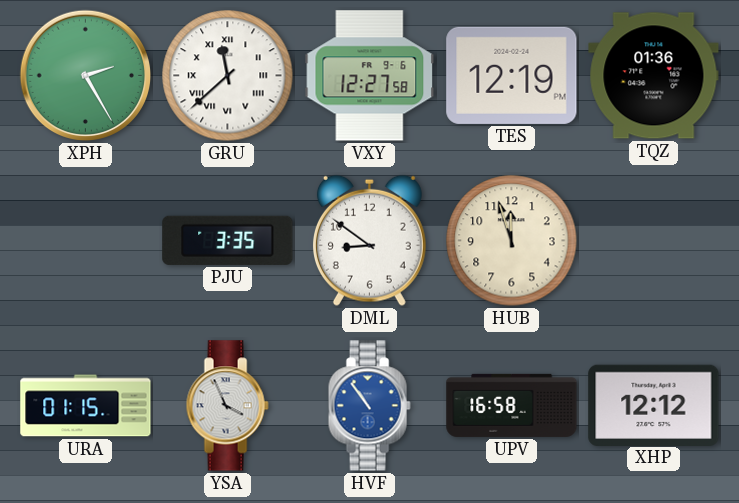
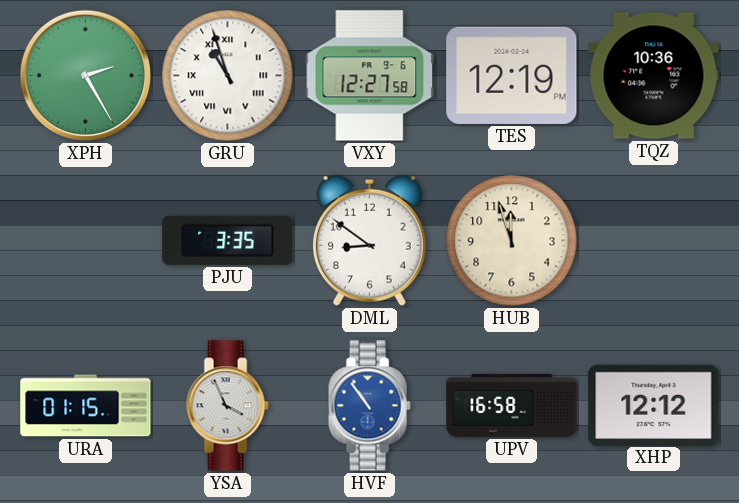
GRU: 11:38 -> 10:57 (228, 76)
TQZ: 01:36 -> 10:36 (654, 76)
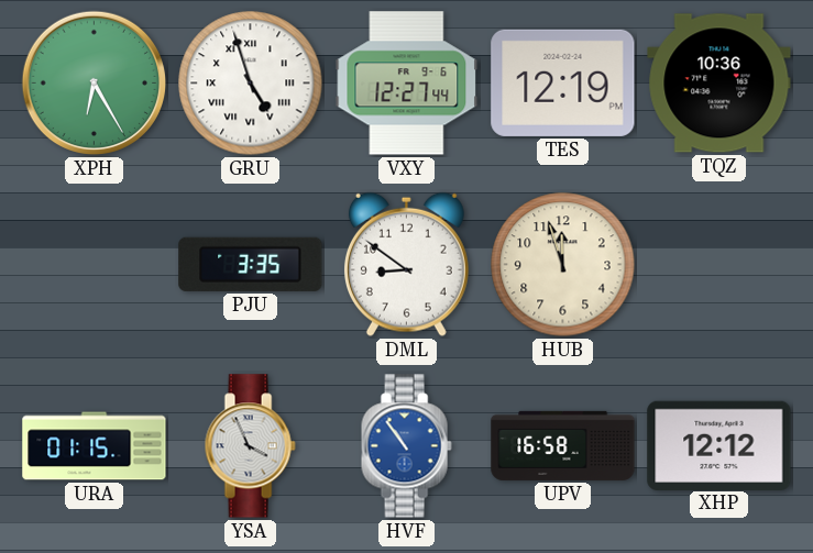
XPH: 2:25 -> 6:25 (95, 84)
GRU: 10:57 -> 4:57 (251, 84)
VXY: 12:27:58 -> 12:27:44 (407, 84)
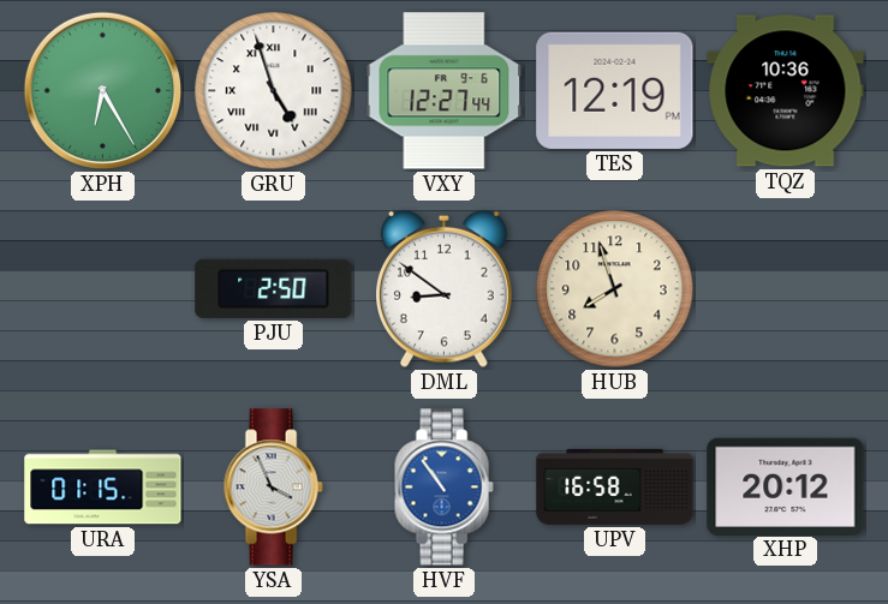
PJU: 3:35 -> 2:50 (274, 288)
HUB: 11:57 -> 7:57 (615, 289)
XHP: 12:12 -> 20:12 (786, 486)
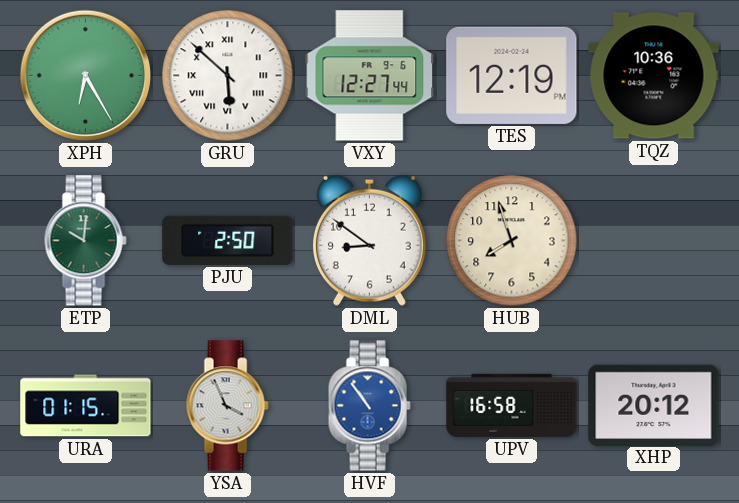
GRU: 4:57 -> 5:52 (228, 76)
ETP: none -> 10:01 (85, 241)
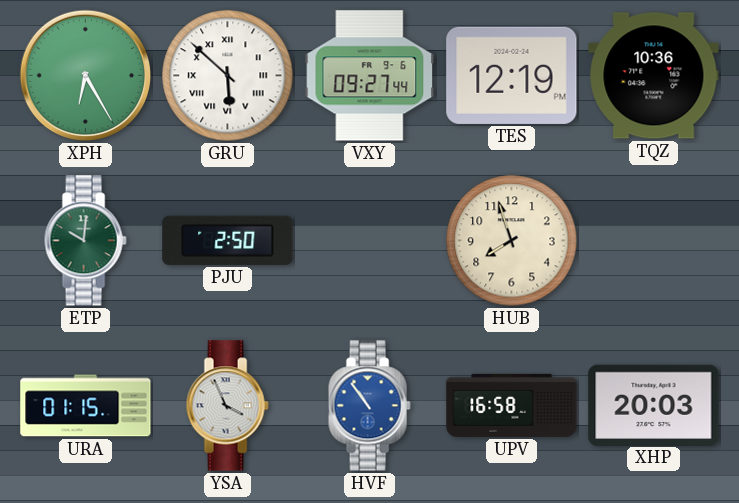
VXY: 12:27 -> 09:27 (370, 76)
DML: 8:51 -> none (369, 240)
XHP: 20:12 -> 20:03 (654, 405)
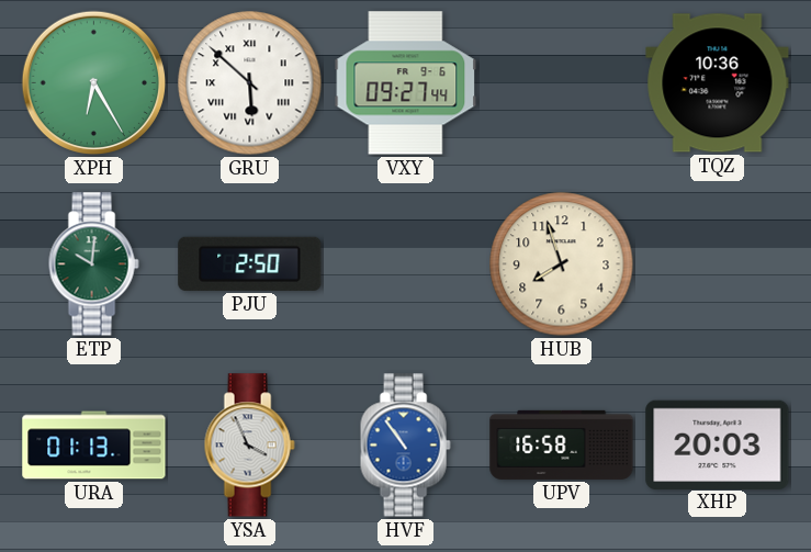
TES: 12:19 -> none (512, 75)
URA: 01:15 -> 01:13 (94, 446)
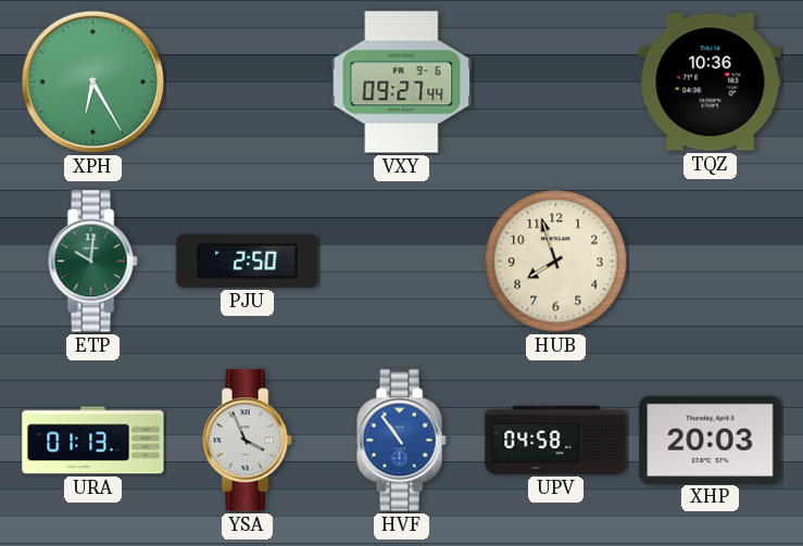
GRU: 5:52 -> none (250, 83)
UPV: 16:58 -> 04:58 (556, 440)
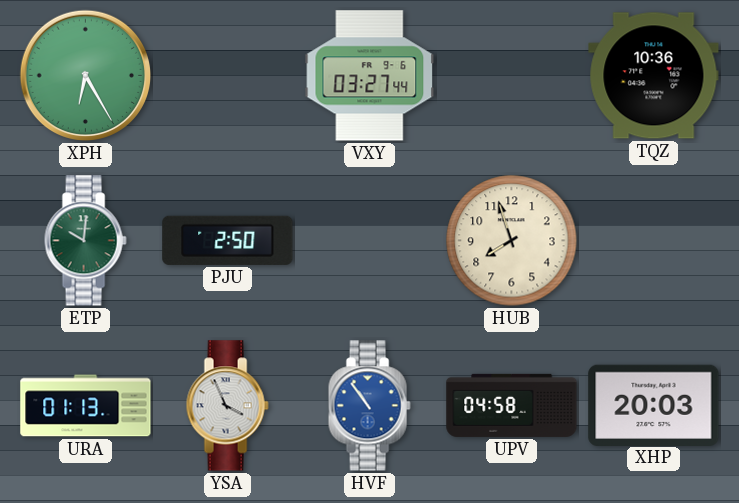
VXY: 09:27 -> 03:27 (370, 76)
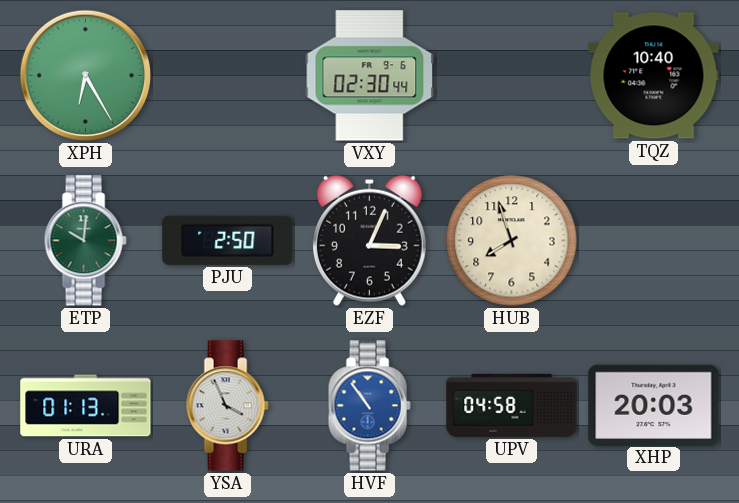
VXY: 03:27 -> 02:30 (370, 76)
TQZ: 10:36 -> 10:40 (654, 76)
EZF: none -> 3:04 (369, 240)
